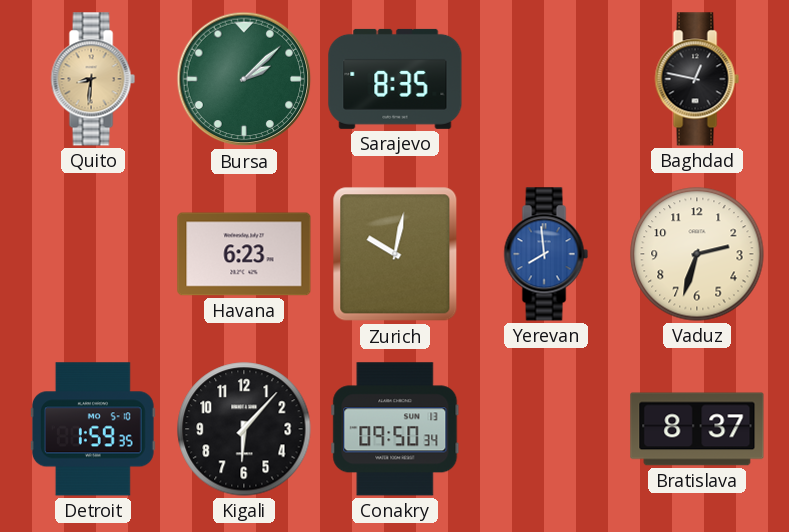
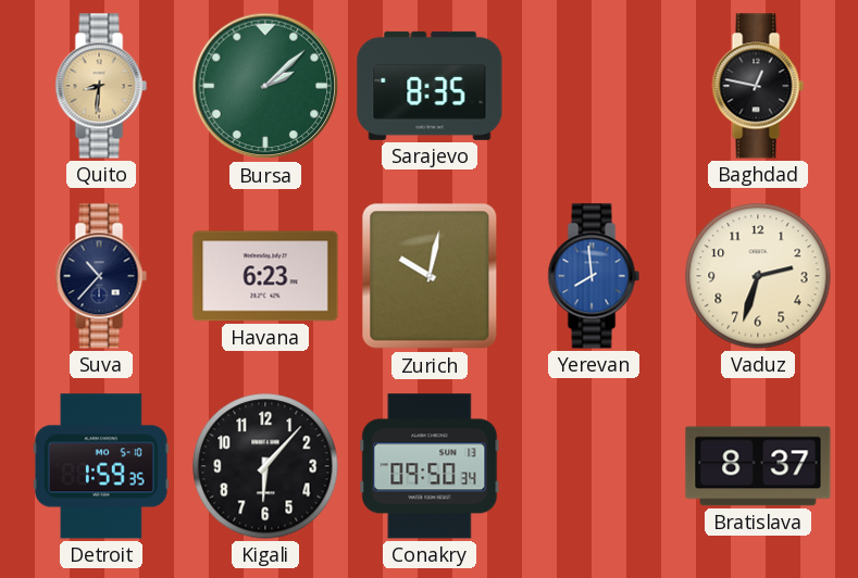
Suva: none -> 10:37 (101, 276)
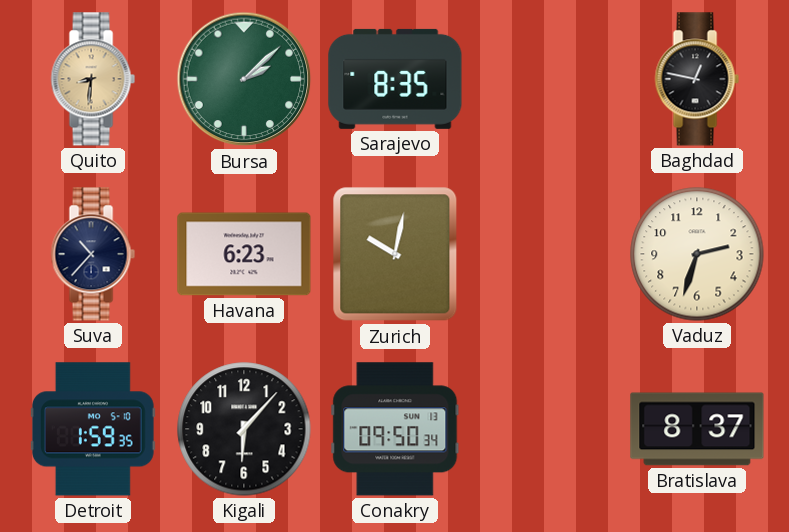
Yerevan: 7:59 -> none (594, 276)
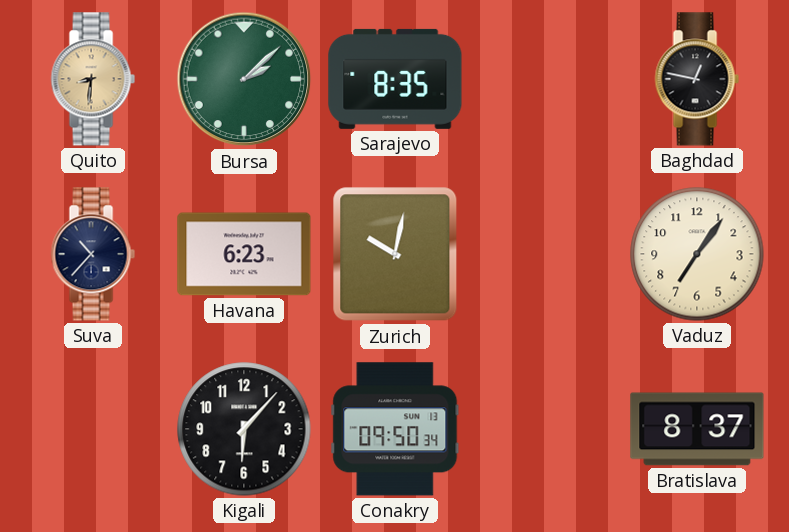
Vaduz: 2:33 -> 7:06 (697, 254)
Detroit: 1:59 -> none (93, 429)
